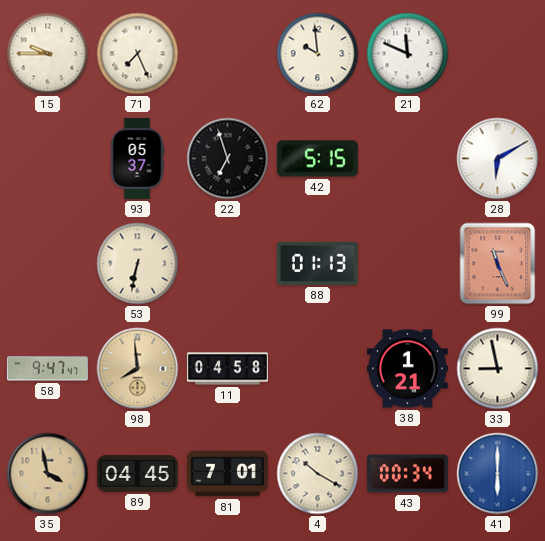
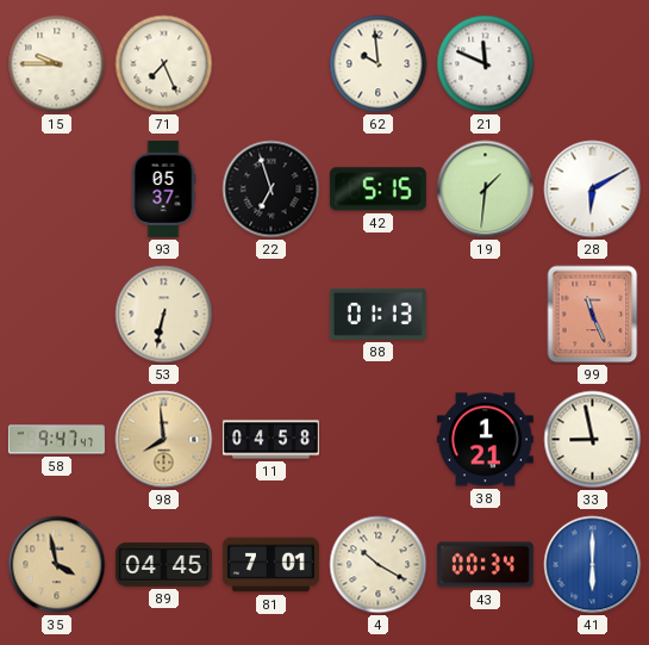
19: none -> 1:31 (486, 190)
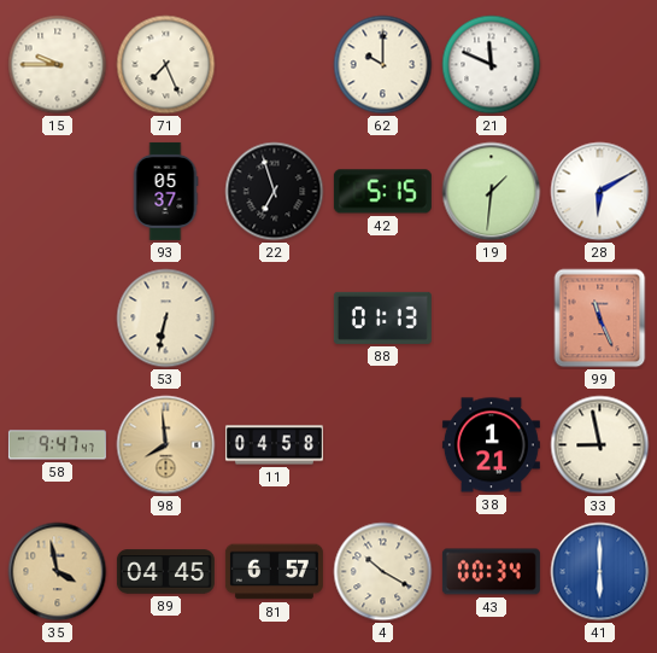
62: 9:59 -> 10:00 (383, 65)
81: 7:01 -> 6:57 (274, 572)
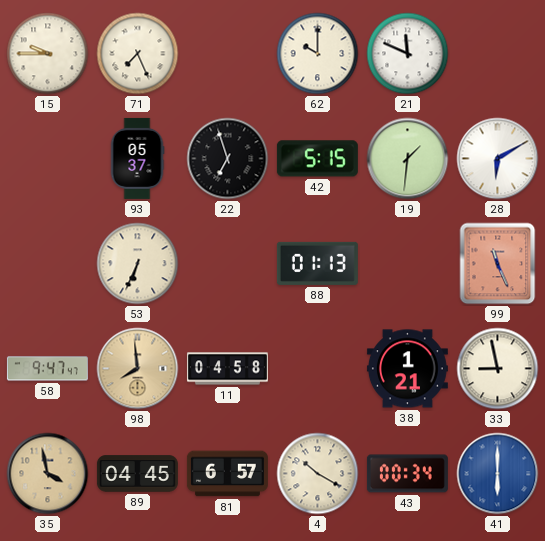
53: 6:32 -> 6:34 (138, 264)
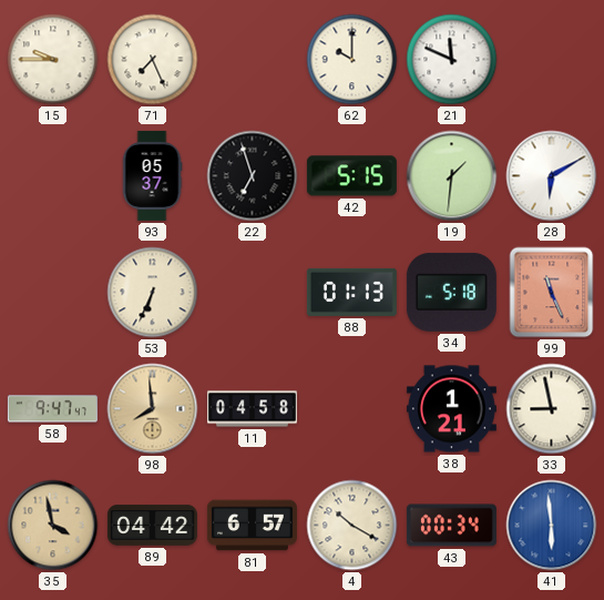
34: none -> 5:18 (451, 292)
89: 04:45 -> 04:42 (152, 526)
41: 6:00 -> 5:59 (552, 526)
